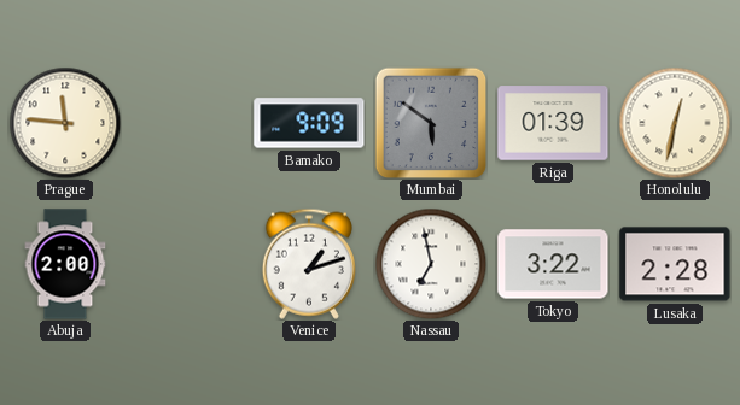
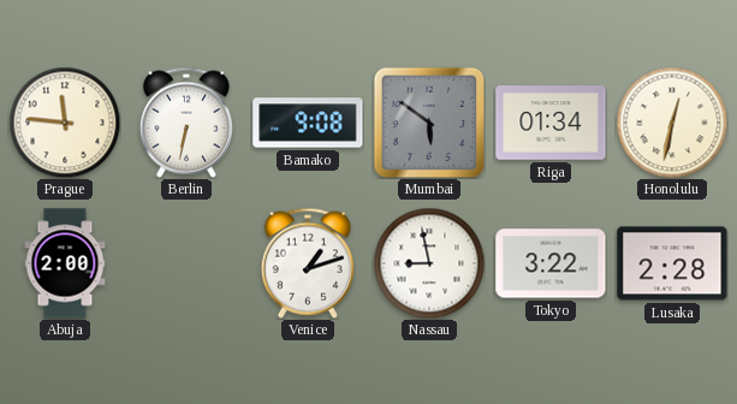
Berlin: none -> 6:32 (186, 123)
Bamako: 9:09 -> 9:08 (308, 123)
Riga: 01:39 -> 01:34 (551, 123)
Nassau: 6:58 -> 8:58 (429, 263)
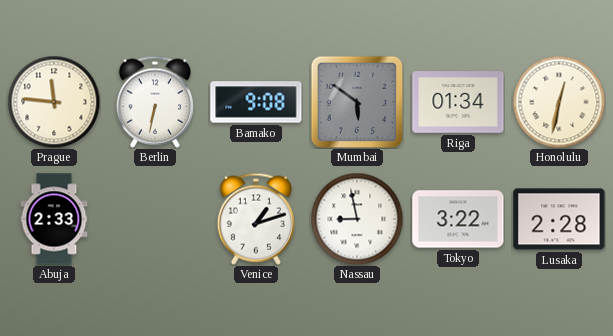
Abuja: 2:00 -> 2:33 (54, 219)
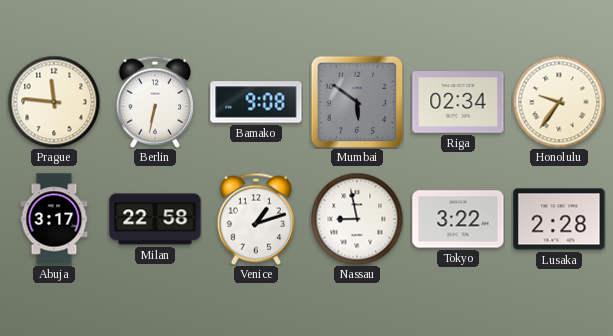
Riga: 01:34 -> 02:34 (458, 102)
Honolulu: 12:32 -> 9:36 (559, 102)
Abuja: 2:33 -> 3:17 (54, 219)
Milan: none -> 22:58 (155, 219)
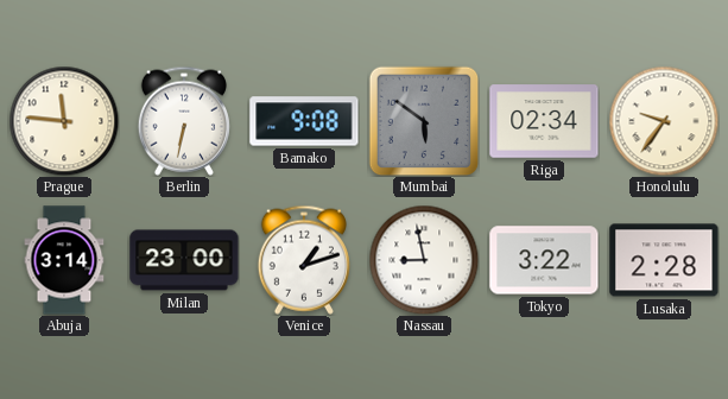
Abuja: 3:17 -> 3:14 (64, 260)
Milan: 22:58 -> 23:00 (184, 260)
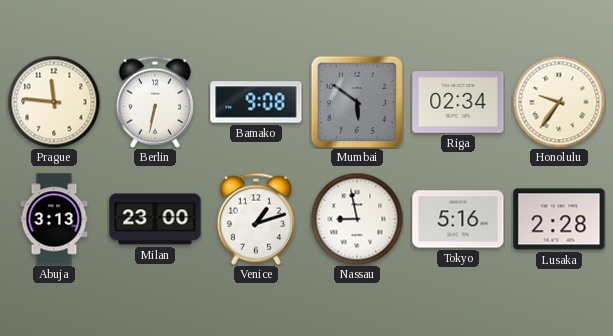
Abuja: 3:14 -> 3:13 (54, 219)
Tokyo: 3:22 -> 5:16 (458, 219)
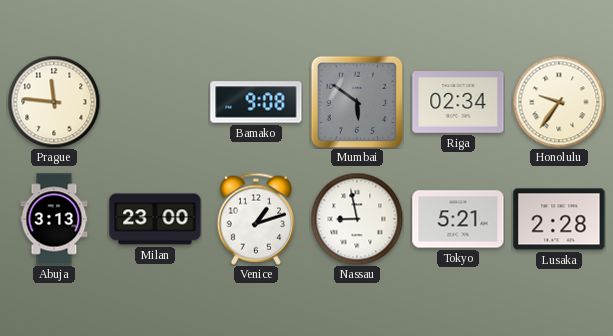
Berlin: 6:32 -> none (155, 102)
Tokyo: 5:16 -> 5:21 (458, 219)
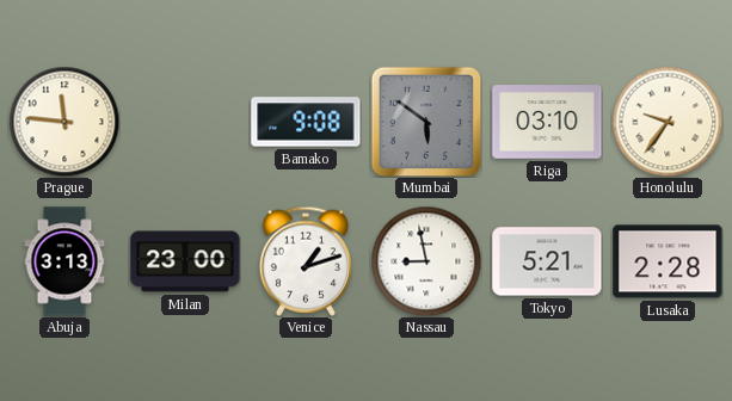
Riga: 02:34 -> 03:10 (547, 122)
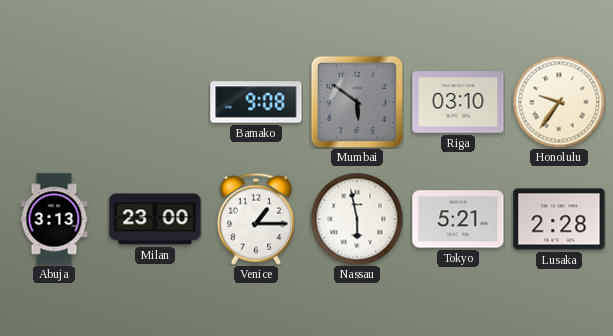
Prague: 11:46 -> none (64, 122)
Venice: 1:12 -> 1:15 (256, 219)
Nassau: 8:58 -> 5:58 (357, 219)
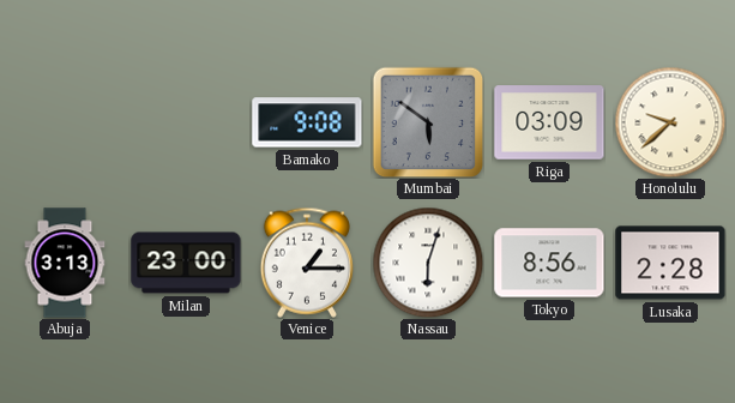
Riga: 03:10 -> 03:09 (549, 122)
Honolulu: 9:36 -> 9:38 (670, 122)
Nassau: 5:58 -> 6:03 (428, 263)
Tokyo: 5:21 -> 8:56 (549, 263)
